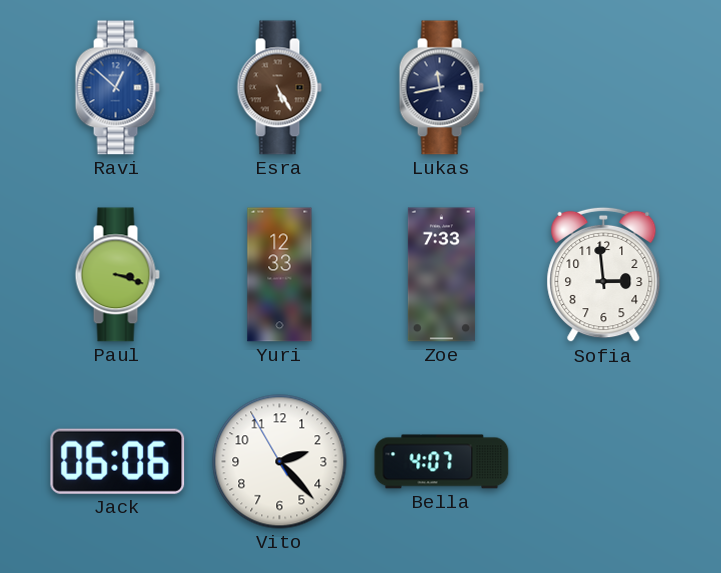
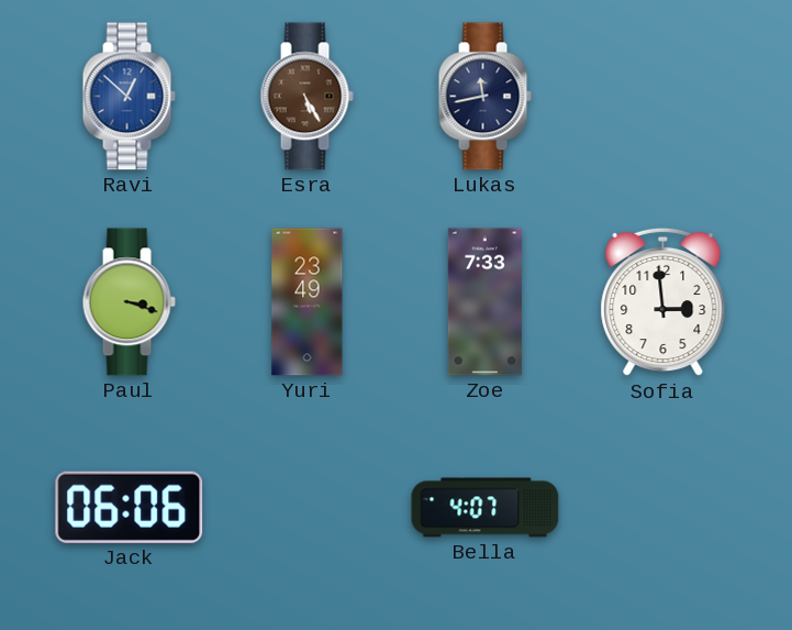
Yuri: 12:33 -> 23:49 (308, 302)
Vito: 2:22 -> none (280, 462)
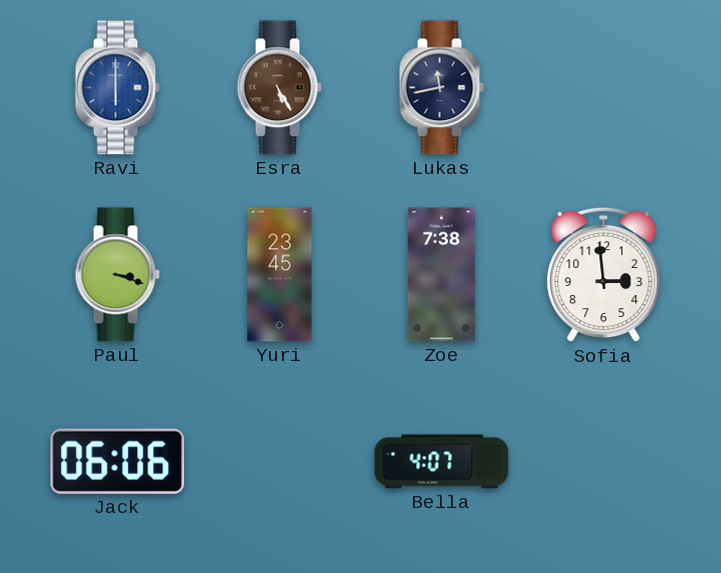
Ravi: 12:52 -> 6:00 (117, 88)
Yuri: 23:49 -> 23:45 (280, 275)
Zoe: 7:33 -> 7:38 (441, 275)
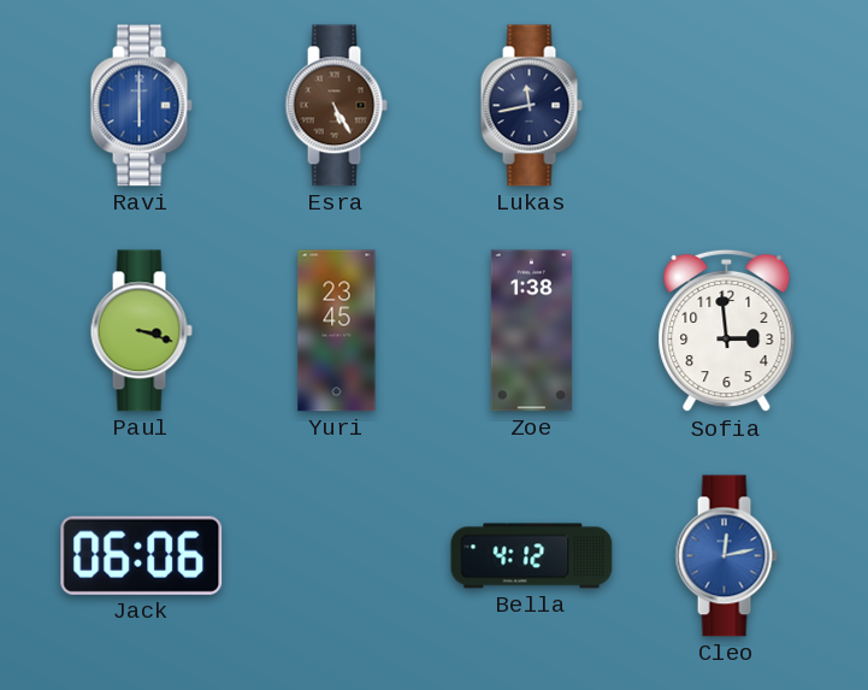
Zoe: 7:38 -> 1:38 (531, 331)
Bella: 4:07 -> 4:12 (532, 556)
Cleo: none -> 12:13 (726, 556)
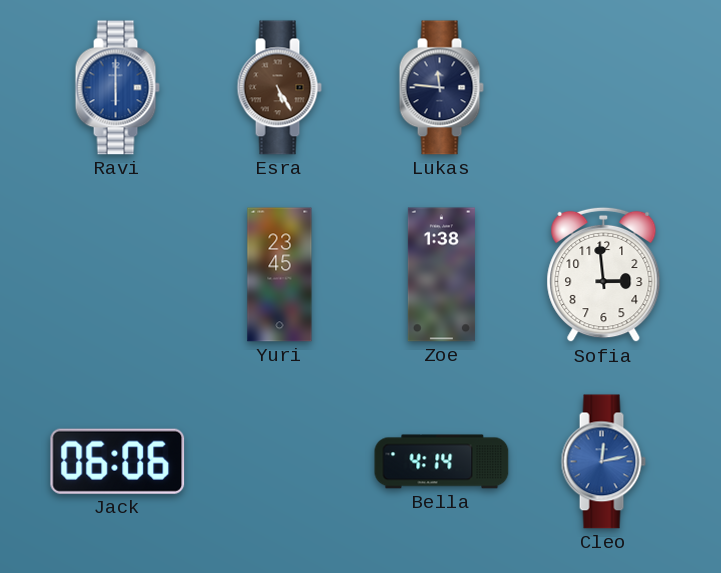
Lukas: 11:43 -> 11:46 (441, 88)
Paul: 3:18 -> none (141, 331)
Bella: 4:12 -> 4:14 (442, 462)
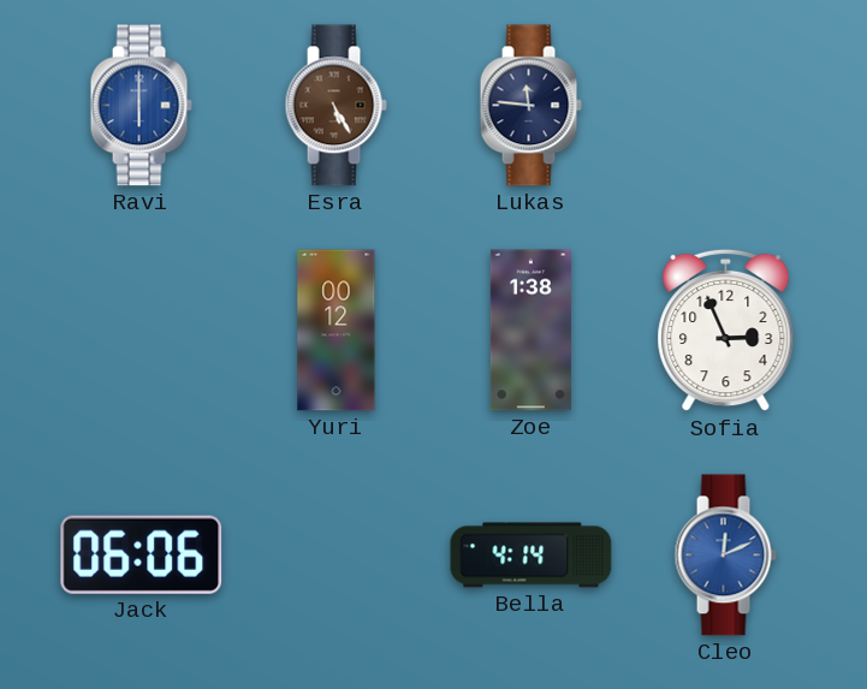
Yuri: 23:45 -> 00:12 (337, 331)
Sofia: 2:59 -> 2:56 (726, 331)
Cleo: 12:13 -> 12:11 (725, 556)
